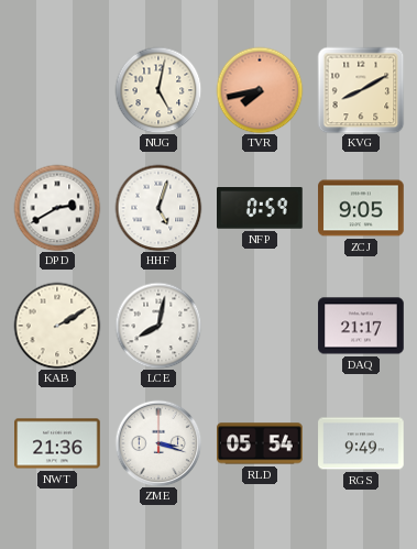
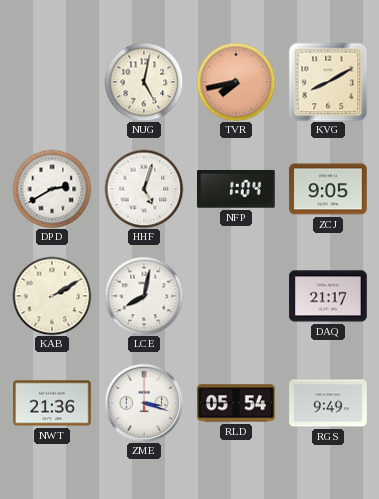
NFP: 0:59 -> 1:04 (237, 190)
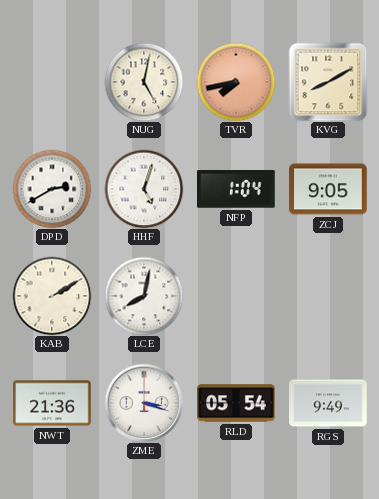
DAQ: 21:17 -> none (328, 296)
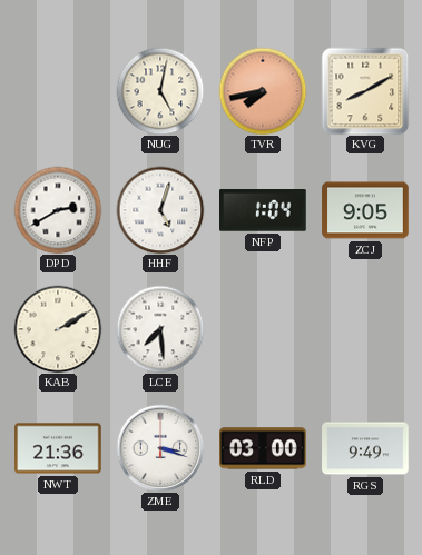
LCE: 8:02 -> 7:29 (160, 329)
RLD: 05:54 -> 03:00 (263, 448)
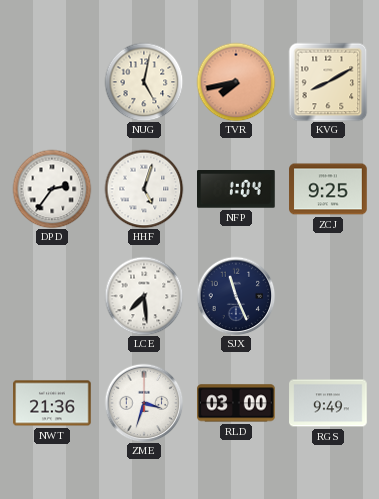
DPD: 2:40 -> 2:36 (52, 189)
ZCJ: 9:05 -> 9:25 (328, 189)
KAB: 2:10 -> none (58, 329)
SJX: none -> 11:26 (236, 296)
ZME: 3:18 -> 3:33 (144, 403)
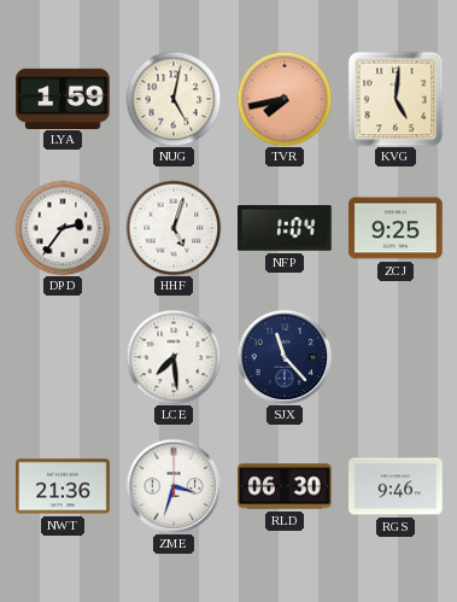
LYA: none -> 1:59 (63, 98)
KVG: 8:10 -> 5:01 (396, 99)
SJX: 11:26 -> 11:23 (285, 357)
RLD: 03:00 -> 06:30 (285, 486)
RGS: 9:49 -> 9:46 (396, 486)
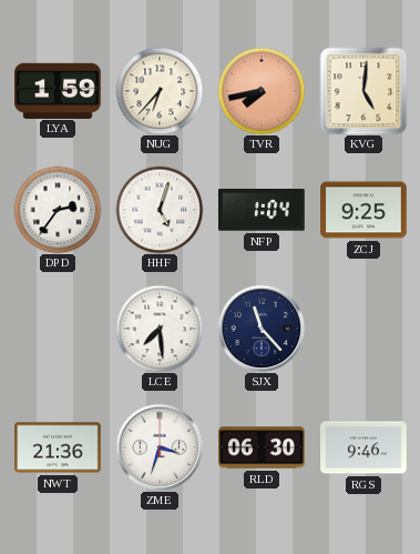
NUG: 5:02 -> 6:37 (160, 91)
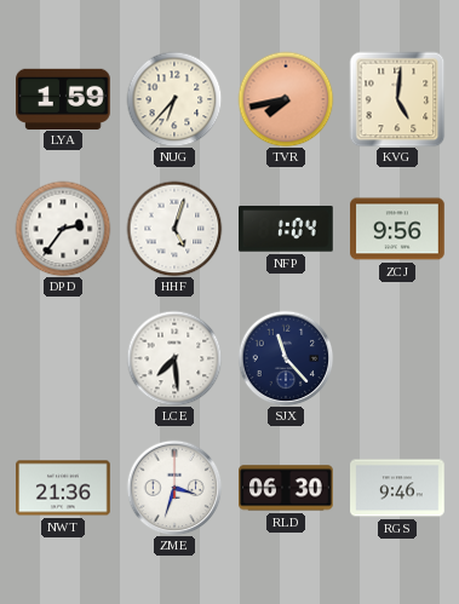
ZCJ: 9:25 -> 9:56 (397, 229)
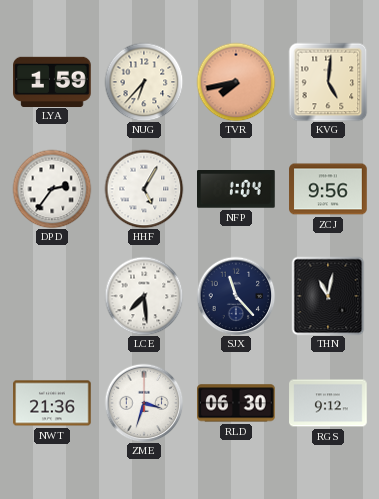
HHF: 5:03 -> 5:05 (144, 189)
THN: none -> 11:02 (328, 296)
RGS: 9:46 -> 9:12 (328, 403)
